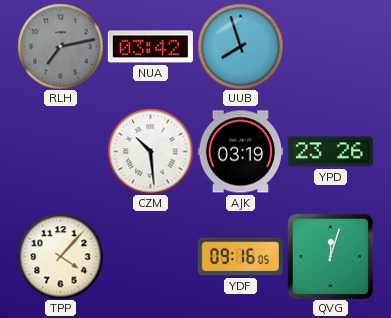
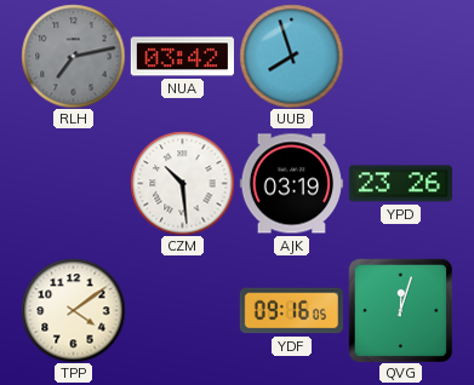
TPP: 4:07 -> 4:09 (73, 310)
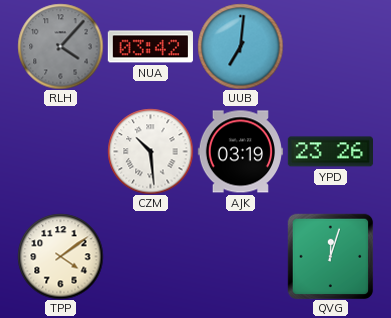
RLH: 7:13 -> 4:07 (60, 46)
UUB: 7:57 -> 7:01 (240, 46)
YDF: 09:16 -> none (291, 311)
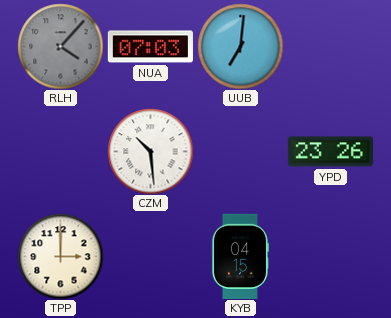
NUA: 03:42 -> 07:03 (150, 47)
AJK: 03:19 -> none (240, 152)
TPP: 4:09 -> 3:00 (60, 256)
KYB: none -> 04:15 (240, 256)
QVG: 12:03 -> none (330, 256)
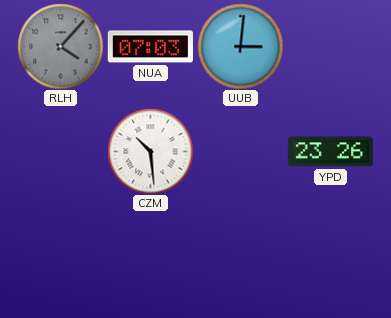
UUB: 7:01 -> 3:01 (240, 46)
TPP: 3:00 -> none (60, 256)
KYB: 04:15 -> none (240, 256)
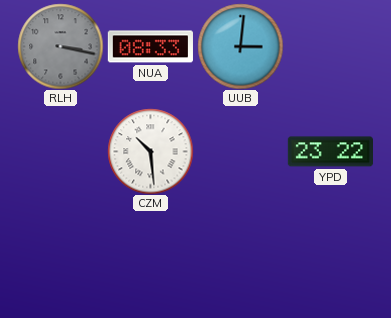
RLH: 4:07 -> 3:17 (60, 46)
NUA: 07:03 -> 08:33 (150, 47)
YPD: 23:26 -> 23:22 (330, 152)
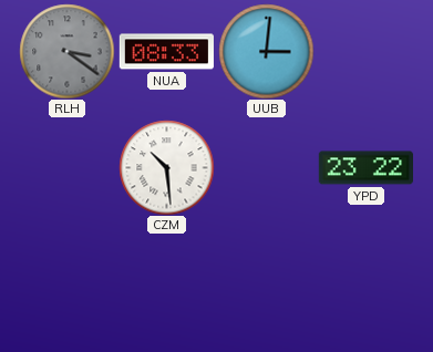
RLH: 3:17 -> 3:21 (66, 51)
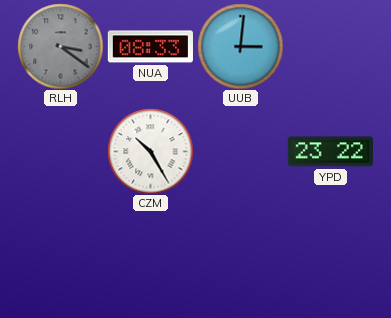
CZM: 10:29 -> 10:25 (150, 151)
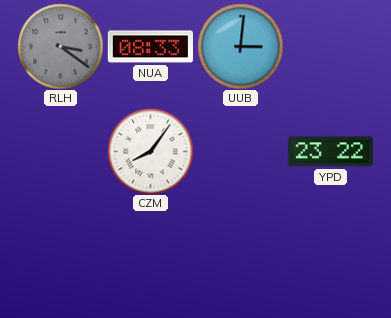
CZM: 10:25 -> 8:06 (150, 151)
